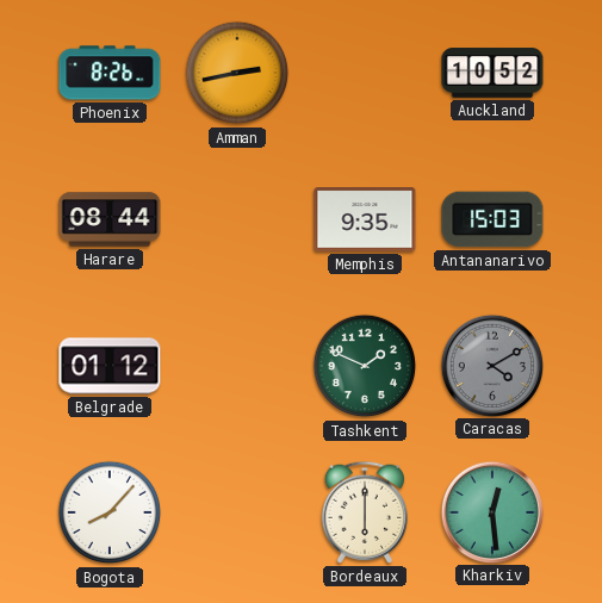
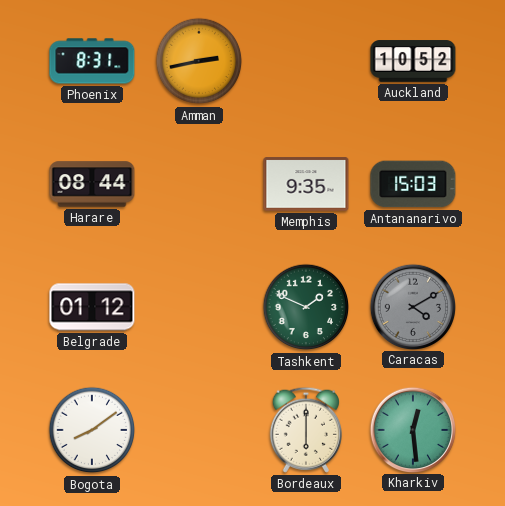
Phoenix: 8:26 -> 8:31 (92, 61)
Bogota: 8:07 -> 8:09 (92, 430)
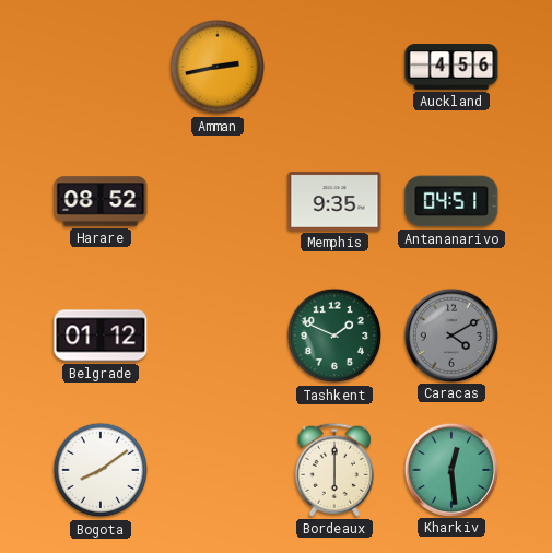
Phoenix: 8:31 -> none (92, 61)
Auckland: 10:52 -> 4:56 (451, 67)
Harare: 08:44 -> 08:52 (101, 201)
Antananarivo: 15:03 -> 04:51 (451, 201)
